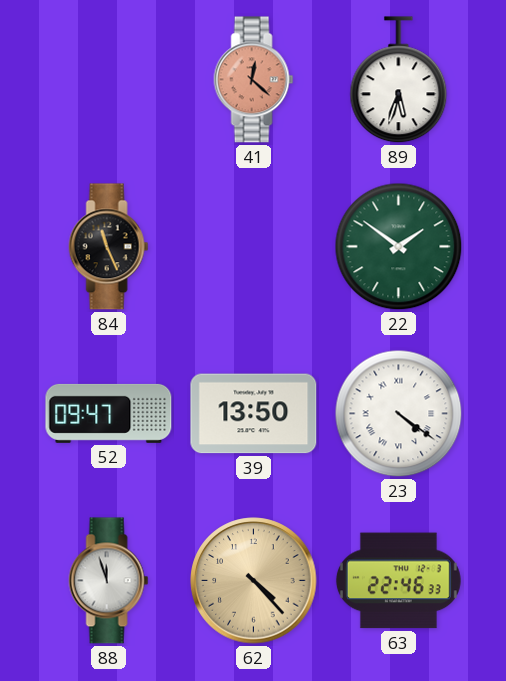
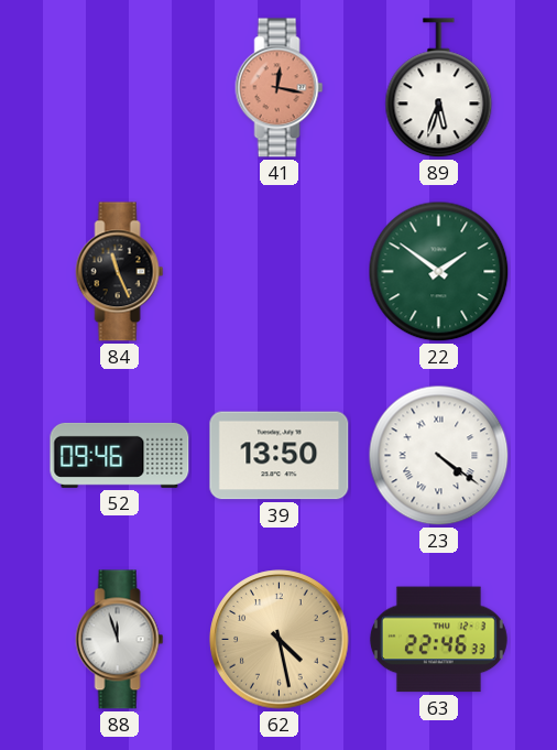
41: 12:22 -> 12:17 (280, 88)
52: 09:47 -> 09:46 (120, 455)
62: 4:23 -> 4:28 (280, 640)
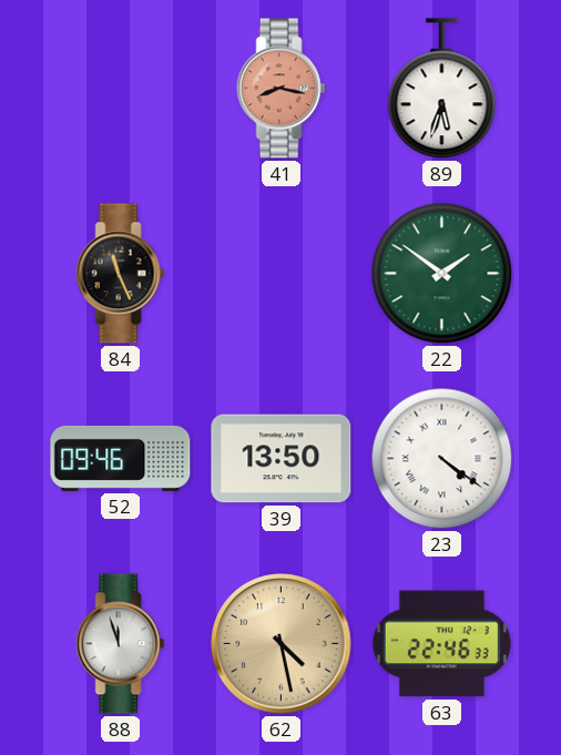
41: 12:17 -> 8:17 (282, 89)
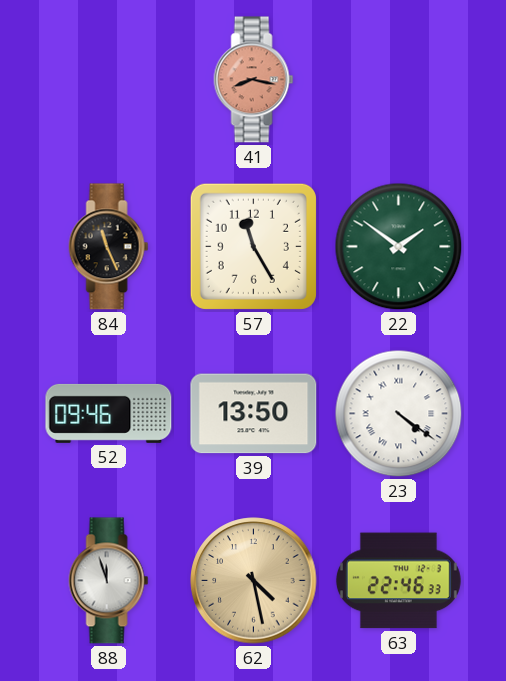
89: 5:33 -> none (442, 89)
57: none -> 11:25 (253, 246)
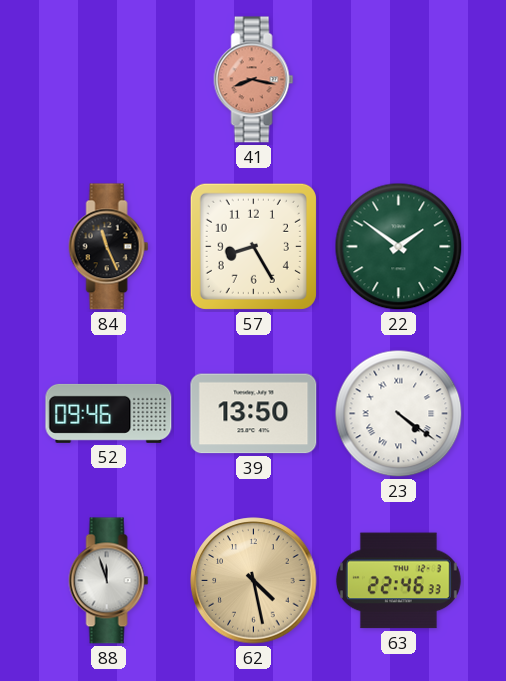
57: 11:25 -> 8:25 (253, 246)
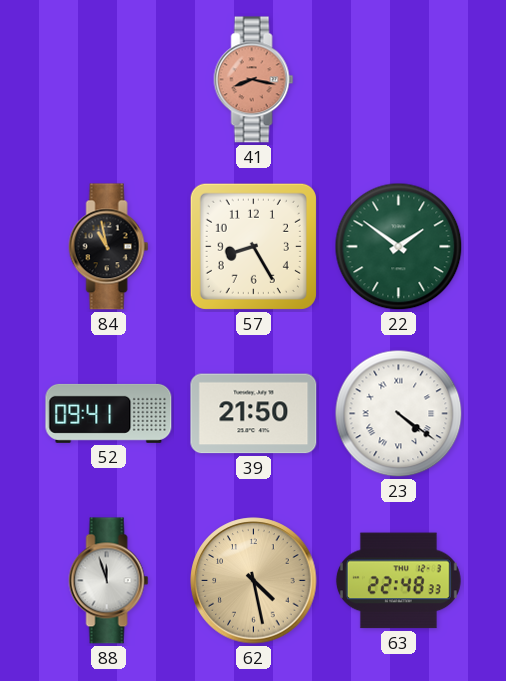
84: 11:26 -> 10:58 (109, 247)
52: 09:46 -> 09:41 (109, 413)
39: 13:50 -> 21:50 (254, 414)
63: 22:46 -> 22:48 (398, 581)
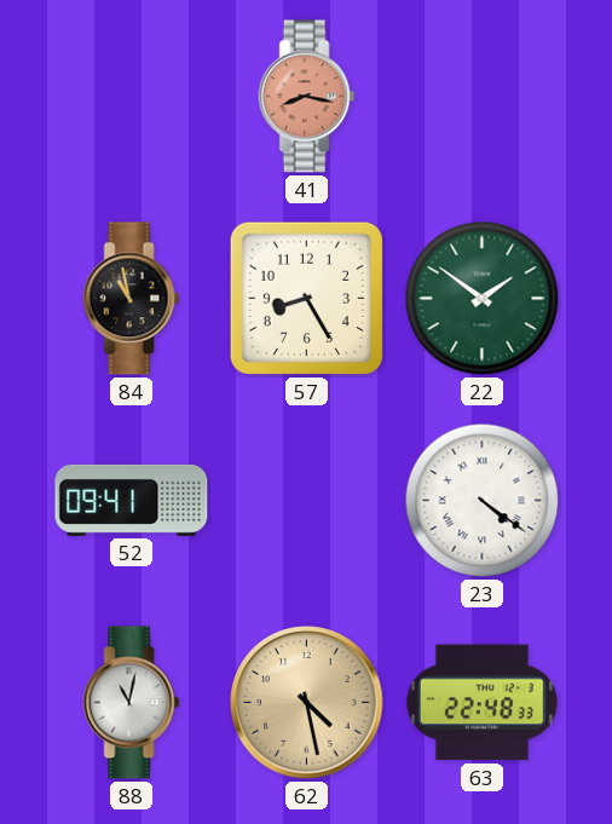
39: 21:50 -> none (254, 414)
88: 11:57 -> 11:02 (132, 703)
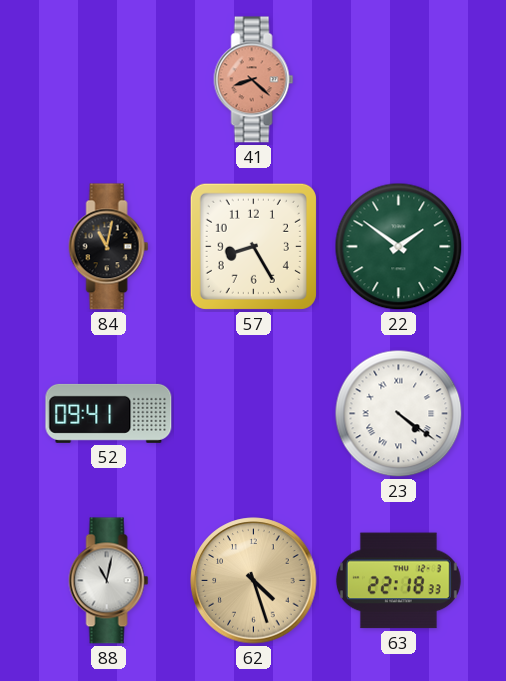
41: 8:17 -> 8:22 (254, 80)
84: 10:58 -> 11:02 (109, 247)
62: 4:28 -> 4:27 (254, 581)
63: 22:48 -> 22:18 (398, 581)
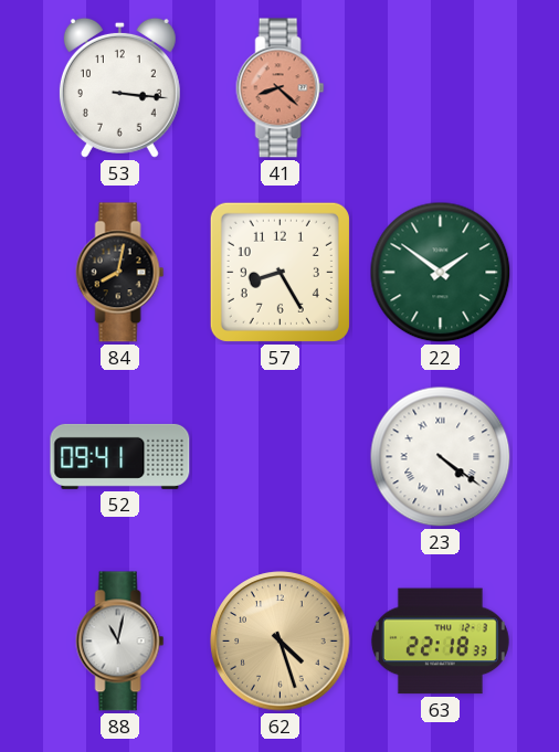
53: none -> 3:16 (119, 87)
84: 11:02 -> 8:02 (120, 273)
